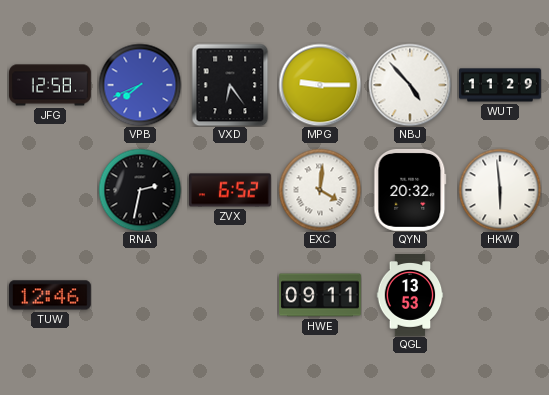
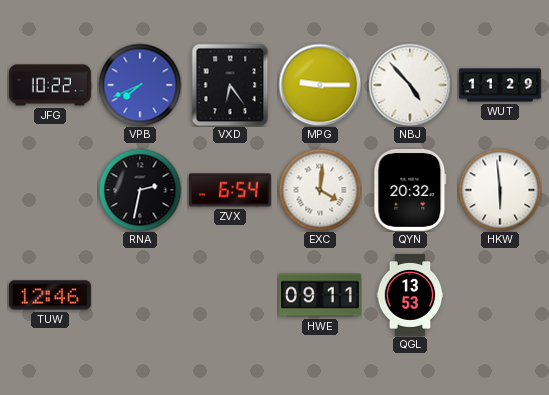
JFG: 12:58 -> 10:22 (51, 85)
ZVX: 6:52 -> 6:54 (231, 190)
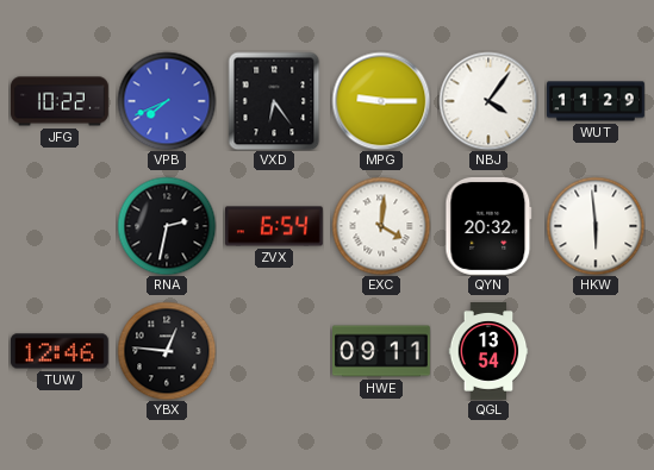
NBJ: 4:53 -> 4:06 (488, 101)
YBX: none -> 12:46 (167, 351)
QGL: 13:53 -> 13:54 (488, 352)
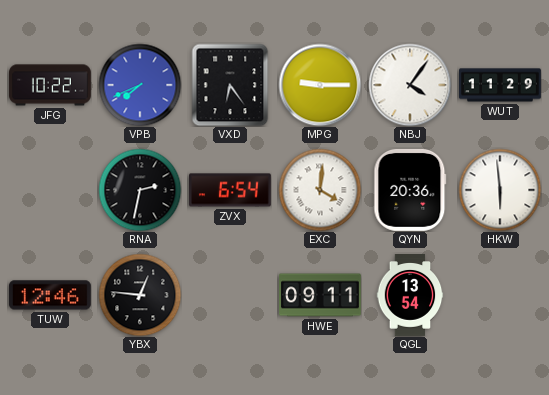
QYN: 20:32 -> 20:36 (410, 190)
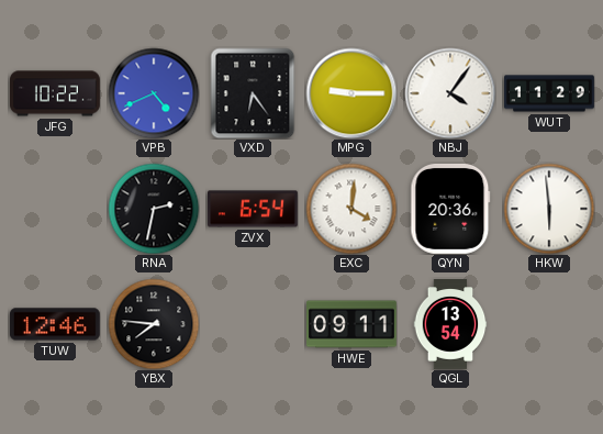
VPB: 7:41 -> 4:41 (154, 93)
YBX: 12:46 -> 7:46 (154, 324)
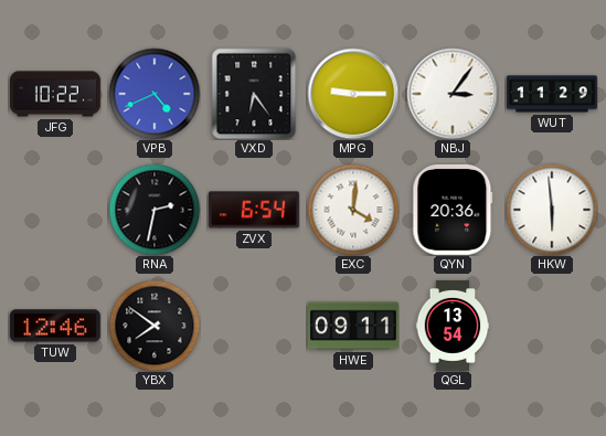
NBJ: 4:06 -> 3:06 (453, 94)
YBX: 7:46 -> 7:51 (155, 326)
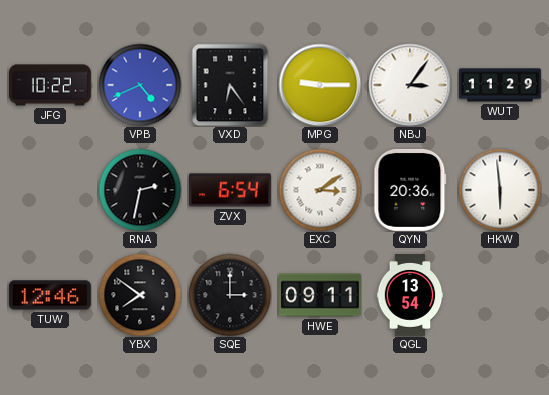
EXC: 4:01 -> 3:09 (320, 190)
SQE: none -> 3:00 (230, 295)
